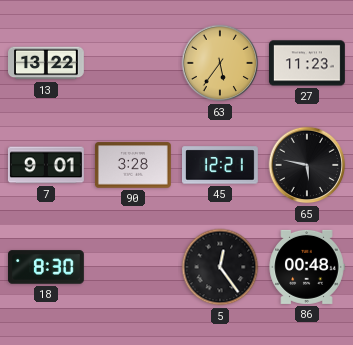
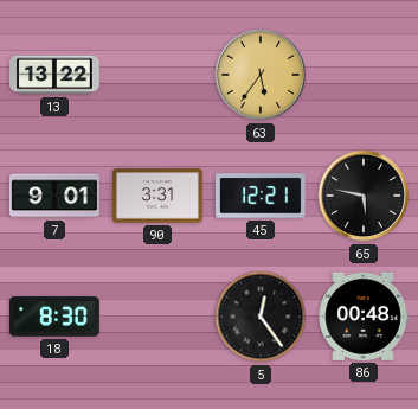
27: 11:23 -> none (307, 63)
90: 3:28 -> 3:31 (157, 196)
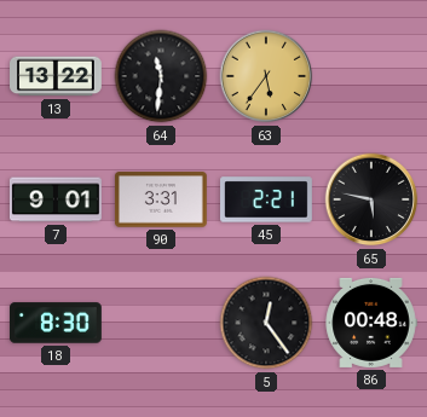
64: none -> 11:31 (161, 76)
45: 12:21 -> 2:21 (267, 199)
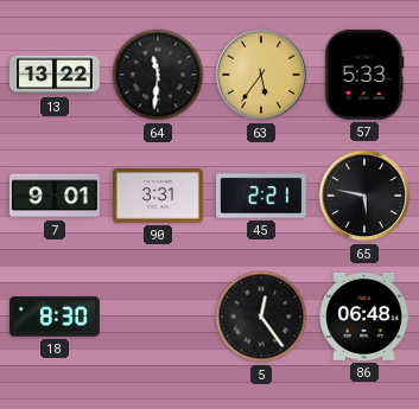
57: none -> 5:33 (364, 75)
86: 00:48 -> 06:48 (364, 317)
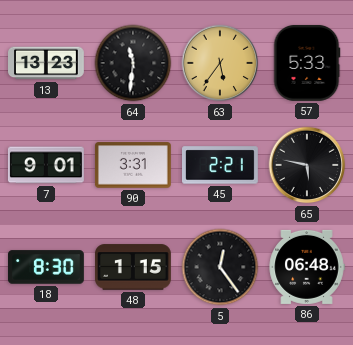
13: 13:22 -> 13:23 (47, 63)
48: none -> 1:15 (134, 267)
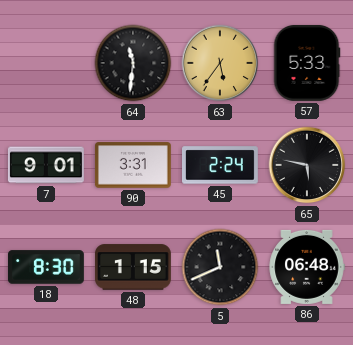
13: 13:23 -> none (47, 63)
45: 2:21 -> 2:24 (221, 165)
5: 12:24 -> 11:41 (220, 267)
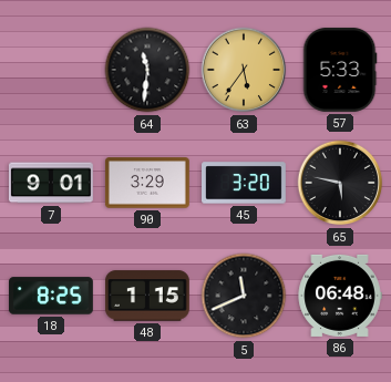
90: 3:31 -> 3:29 (147, 183)
45: 2:24 -> 3:20 (245, 183)
18: 8:30 -> 8:25 (52, 296)
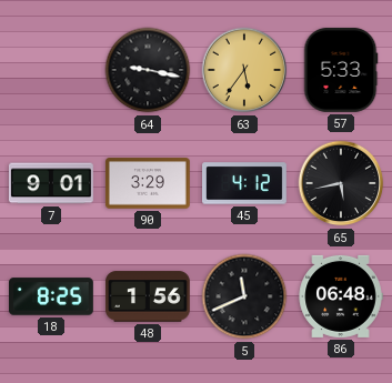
64: 11:31 -> 9:17 (148, 70)
45: 3:20 -> 4:12 (245, 183)
65: 5:47 -> 5:43 (341, 183)
48: 1:15 -> 1:56 (149, 296)
